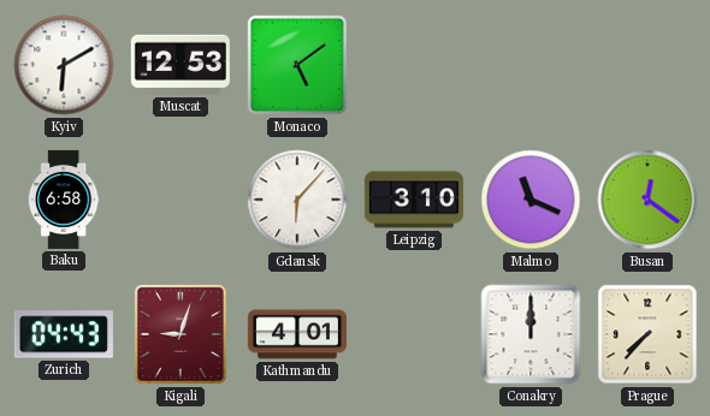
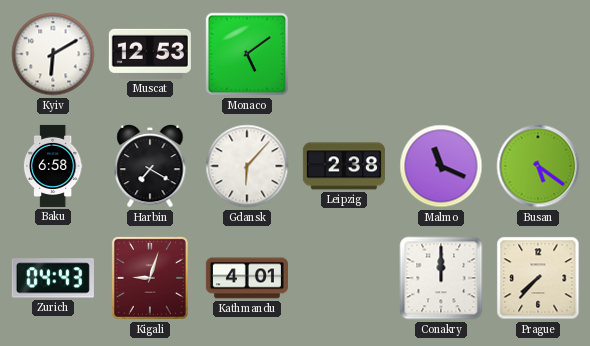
Harbin: none -> 7:20 (150, 166)
Leipzig: 3:10 -> 2:38 (344, 166)
Busan: 12:21 -> 5:21 (538, 166)
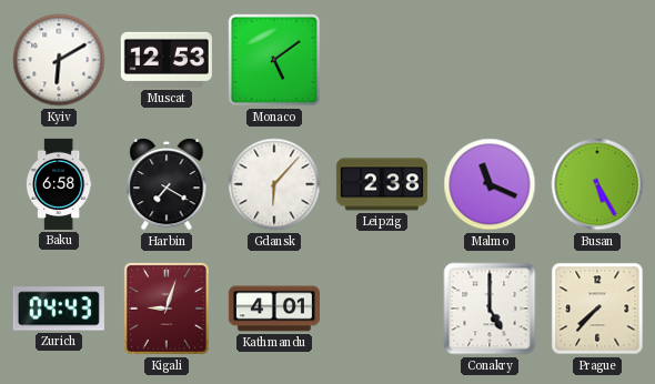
Busan: 5:21 -> 5:25 (597, 184)
Conakry: 12:00 -> 5:00 (490, 309)
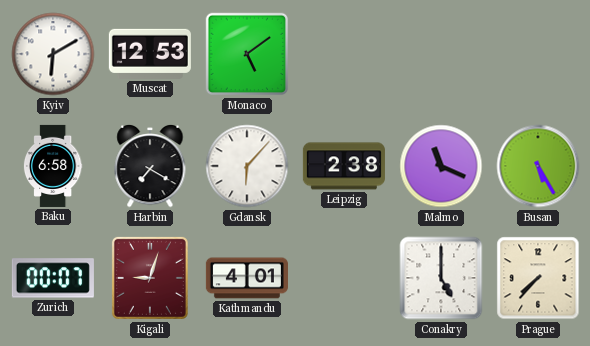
Zurich: 04:43 -> 00:07 (53, 278)
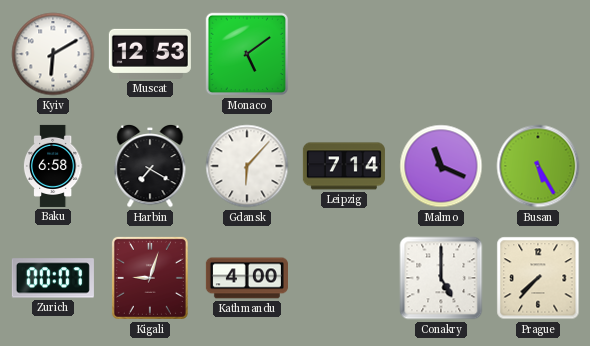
Leipzig: 2:38 -> 7:14 (344, 166)
Kathmandu: 4:01 -> 4:00 (247, 278)
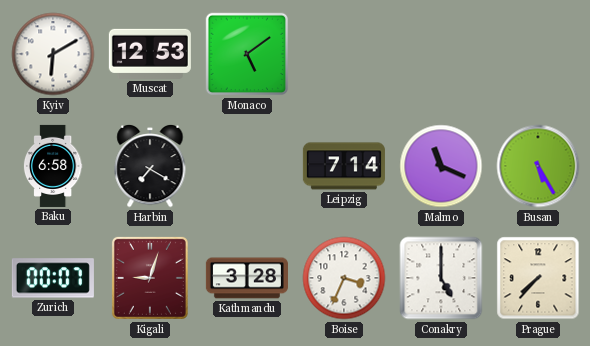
Gdansk: 6:07 -> none (247, 166)
Kathmandu: 4:00 -> 3:28 (247, 278)
Boise: none -> 3:34 (344, 278)
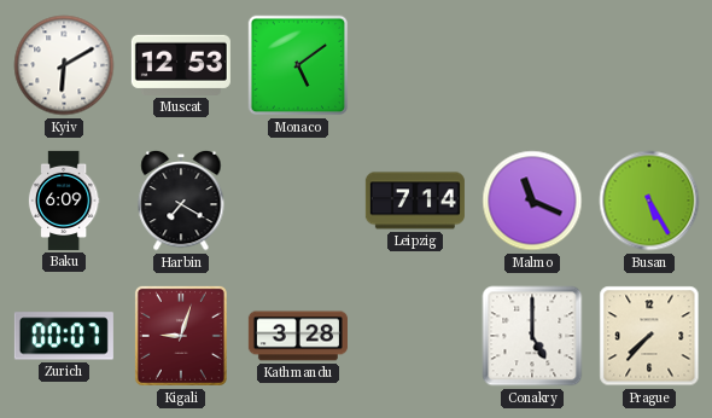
Baku: 6:58 -> 6:09 (64, 201)
Boise: 3:34 -> none (344, 278)
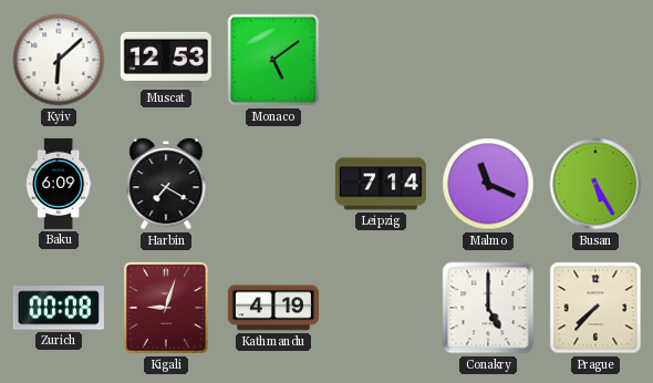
Kyiv: 6:10 -> 6:08 (59, 60)
Zurich: 00:07 -> 00:08 (59, 308)
Kathmandu: 3:28 -> 4:19 (273, 308)
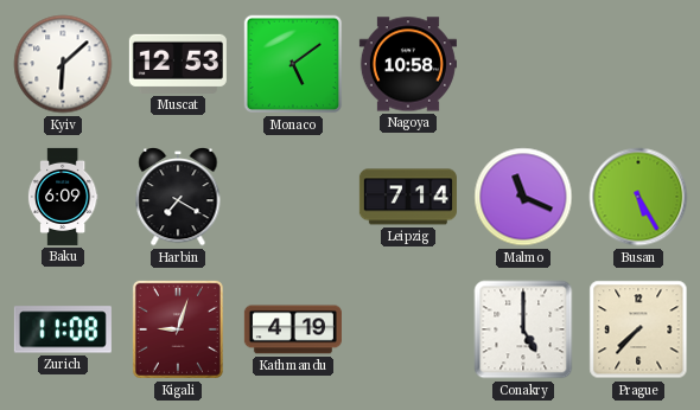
Nagoya: none -> 10:58 (408, 64)
Zurich: 00:08 -> 11:08 (63, 329)
